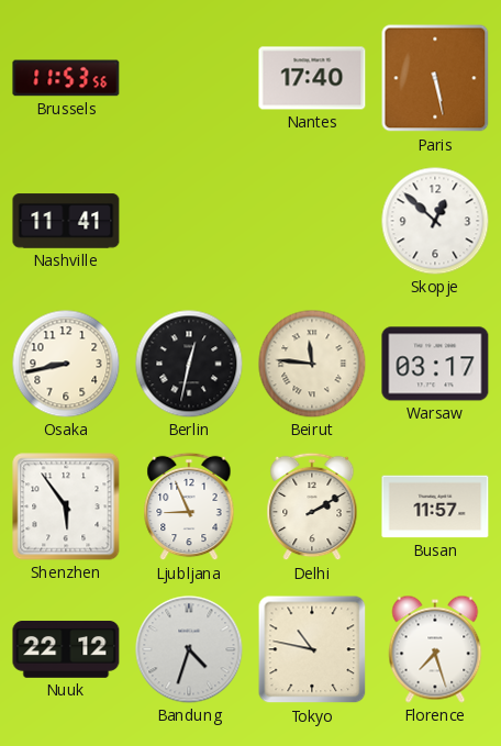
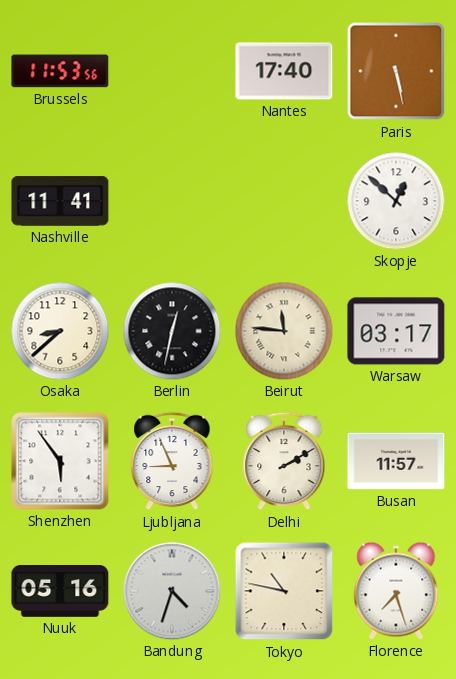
Osaka: 8:43 -> 8:38 (60, 331)
Nuuk: 22:12 -> 05:16 (60, 592)
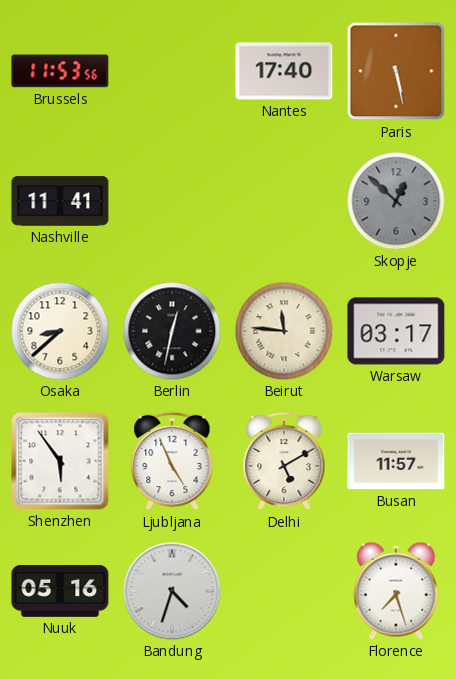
Skopje dial: white -> grey (396, 201)
Ljubljana: 8:56 -> 4:56 (172, 461)
Delhi: 2:10 -> 5:10 (284, 461)
Tokyo: 10:47 -> none (284, 591)
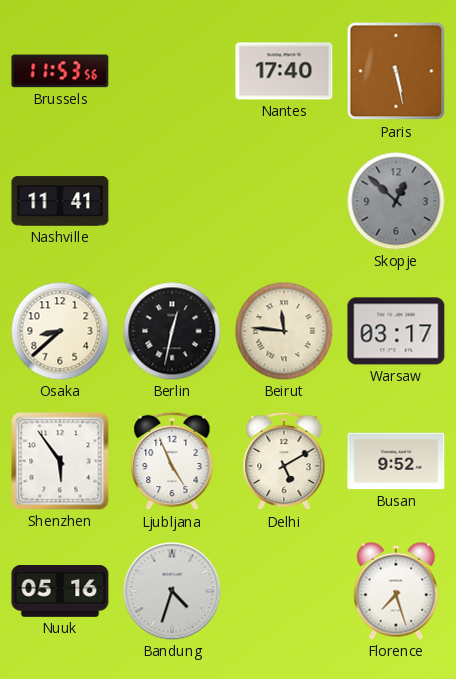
Busan: 11:57 -> 9:52 (396, 461)
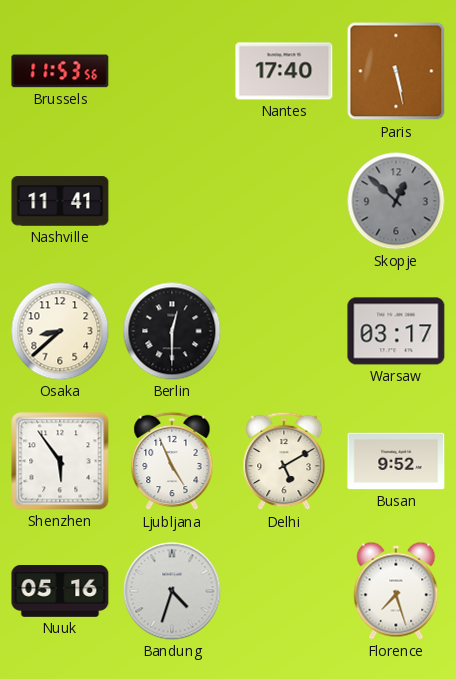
Berlin: 12:32 -> 12:30 (172, 331)
Beirut: 11:46 -> none (284, 331)
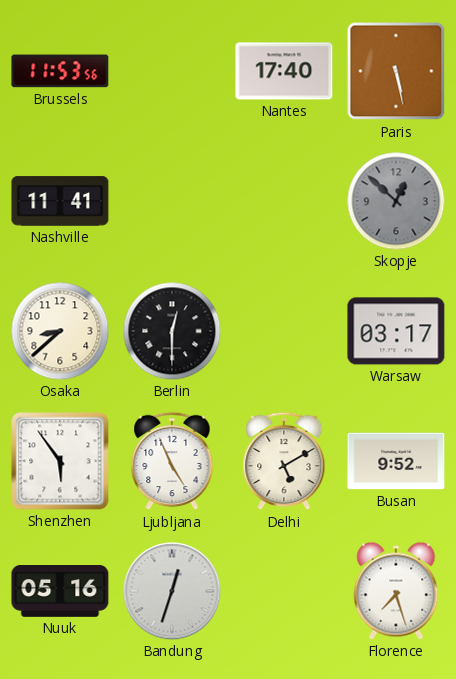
Bandung: 4:33 -> 12:33 (172, 591)
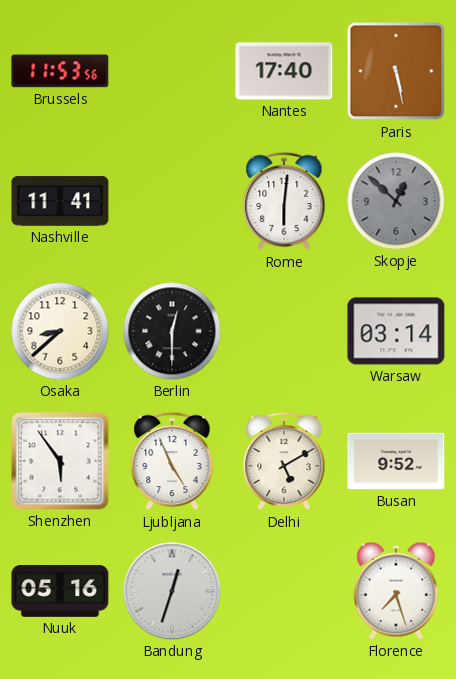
Rome: none -> 6:01 (284, 201)
Warsaw: 03:17 -> 03:14 (396, 331)
